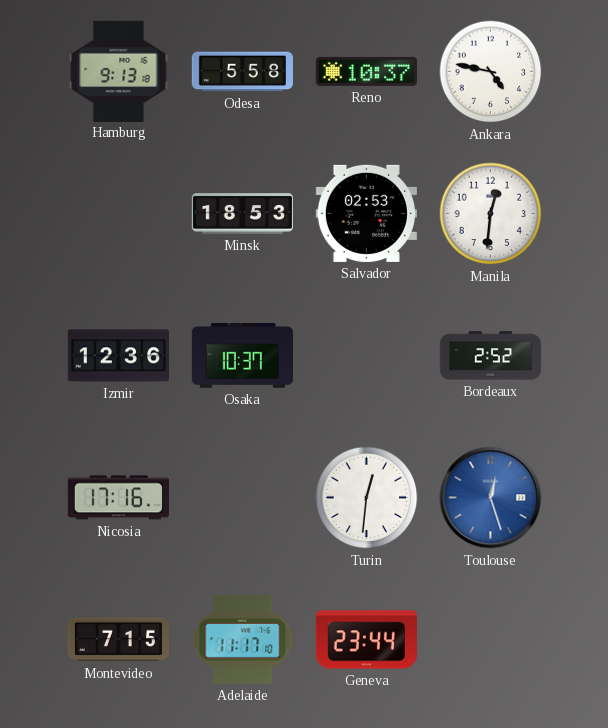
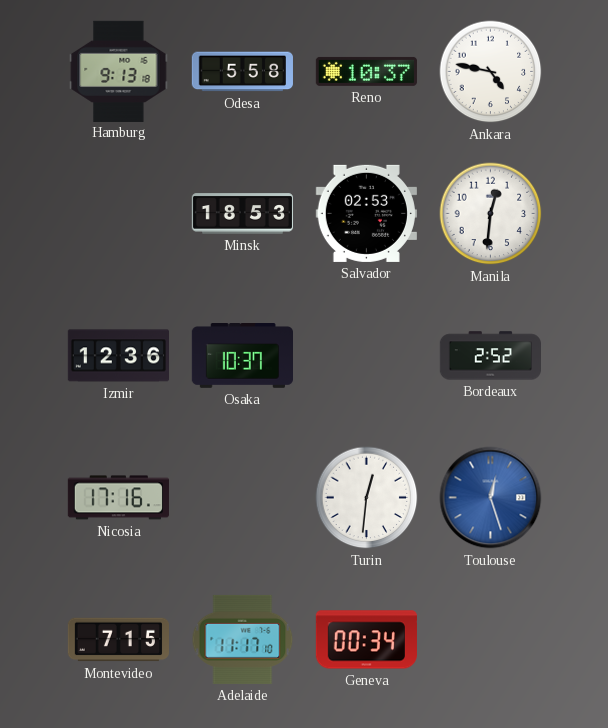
Geneva: 23:44 -> 00:34 (366, 640)
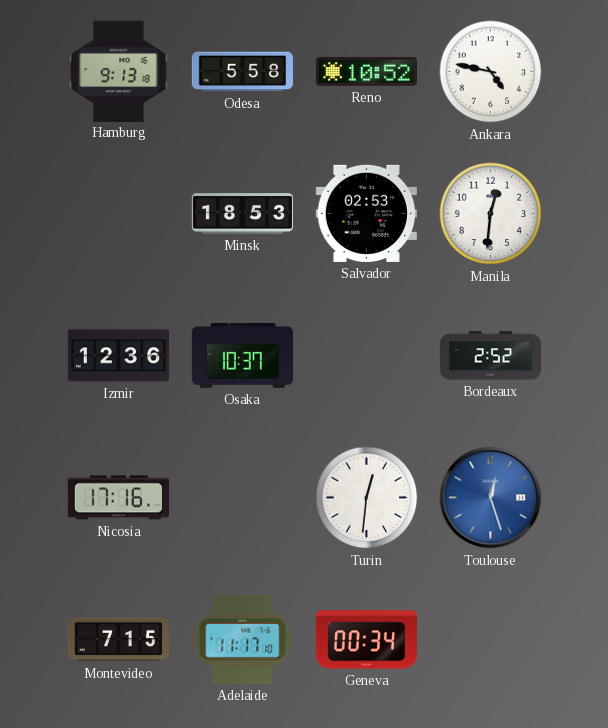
Reno: 10:37 -> 10:52 (366, 71)
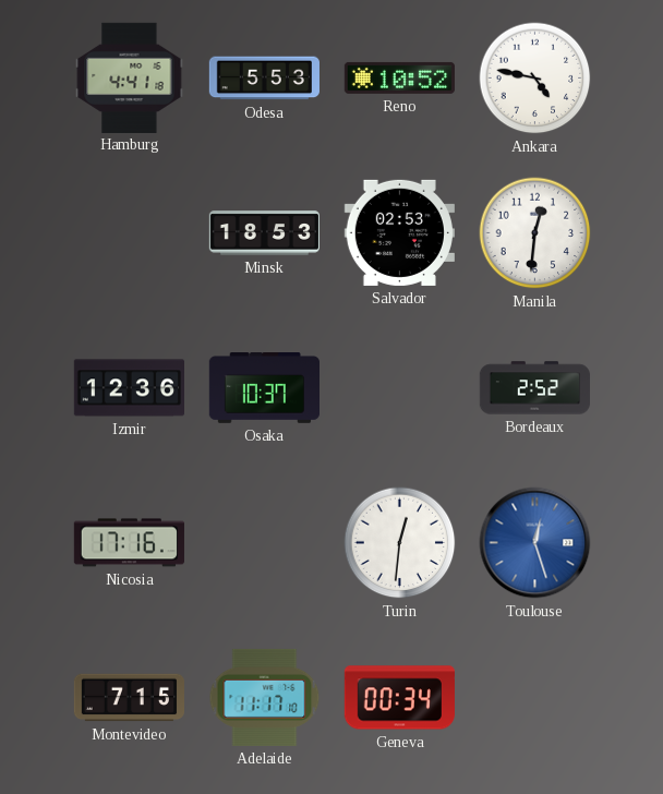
Hamburg: 9:13 -> 4:41 (130, 77)
Odesa: 5:58 -> 5:53 (264, 79)
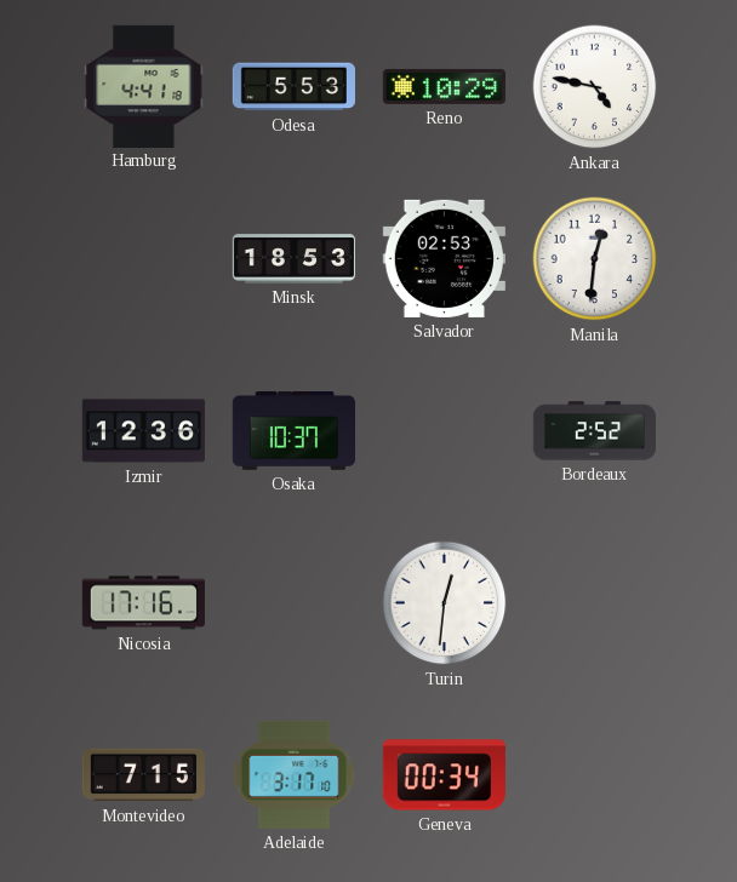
Reno: 10:52 -> 10:29 (444, 86)
Toulouse: 12:27 -> none (535, 543)
Adelaide: 11:17 -> 3:17 (295, 774)
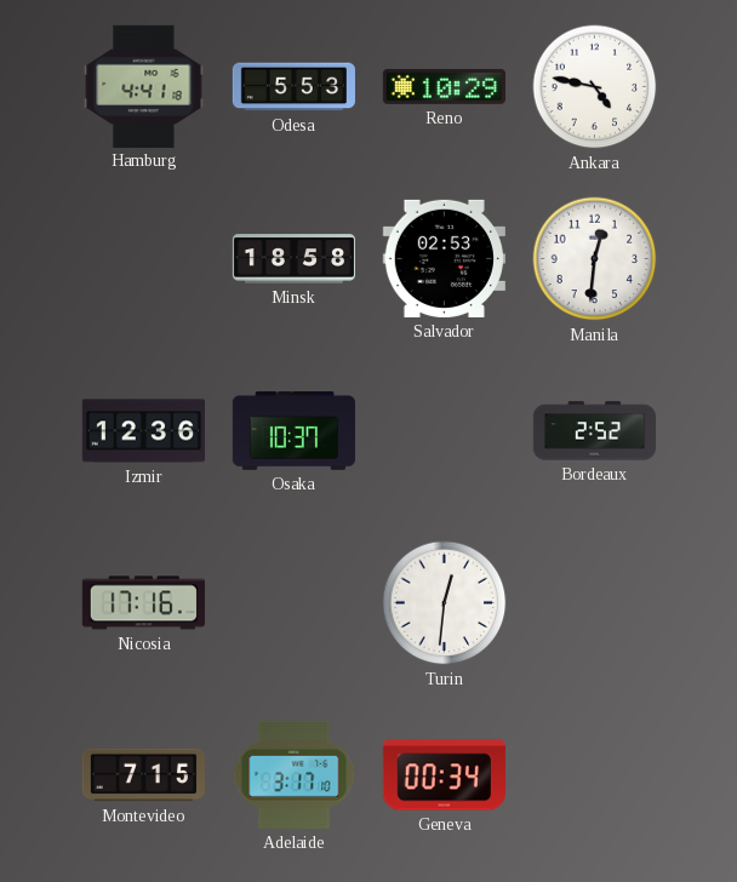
Minsk: 18:53 -> 18:58 (293, 259)
